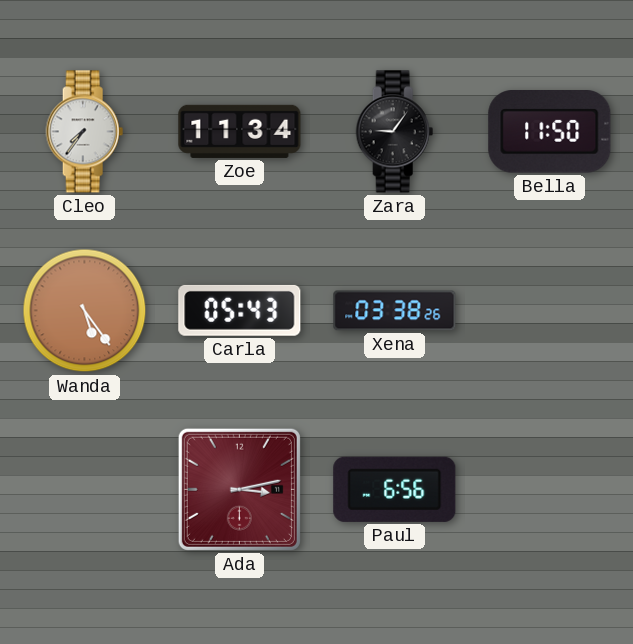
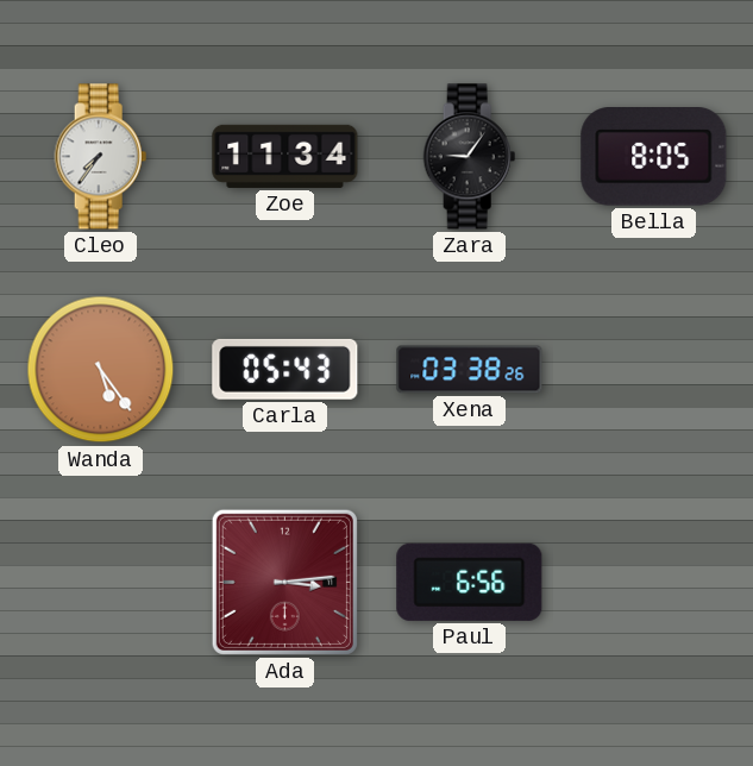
Bella: 11:50 -> 8:05 (654, 157)
Ada: 3:13 -> 3:14 (284, 582)
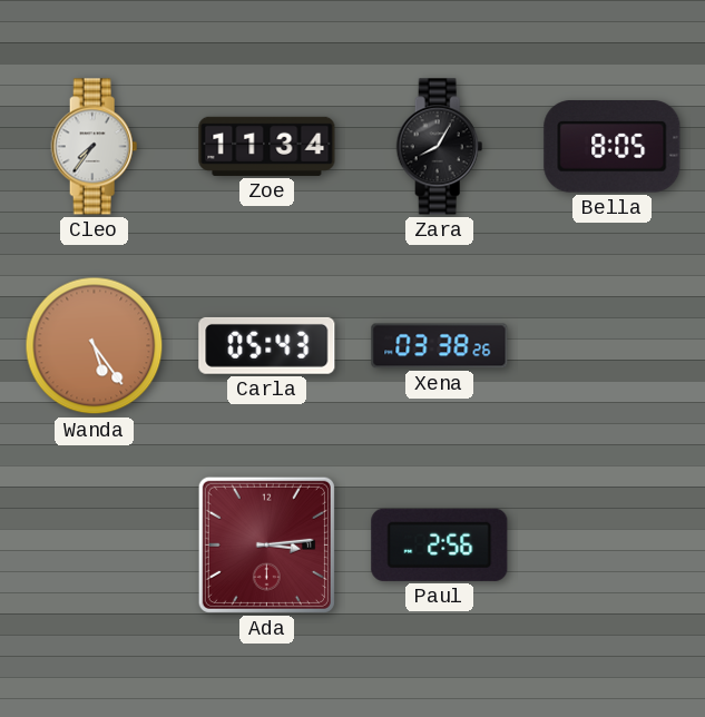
Zara: 9:06 -> 8:05 (440, 147)
Paul: 6:56 -> 2:56 (440, 544)
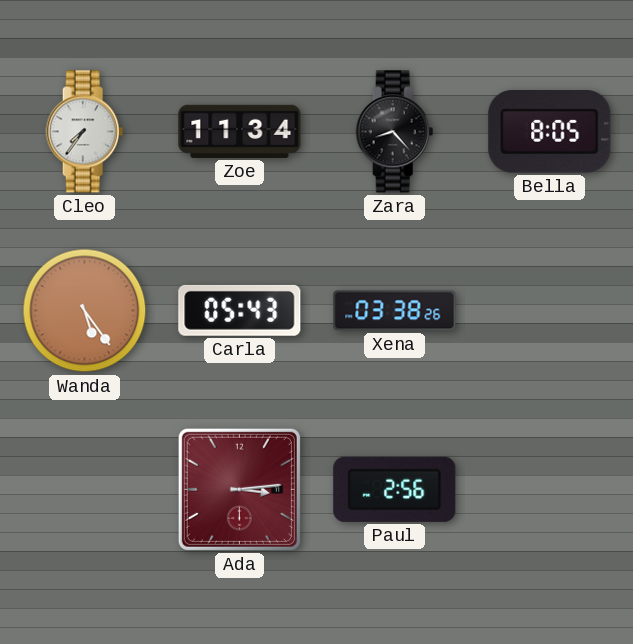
Zara: 8:05 -> 8:23 (395, 132)
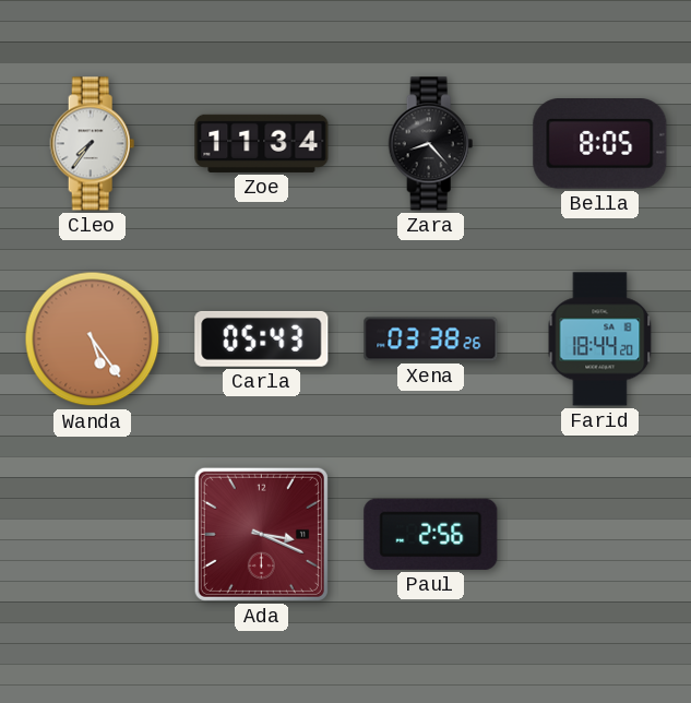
Farid: none -> 18:44 (600, 339)
Ada: 3:14 -> 3:19 (261, 534)
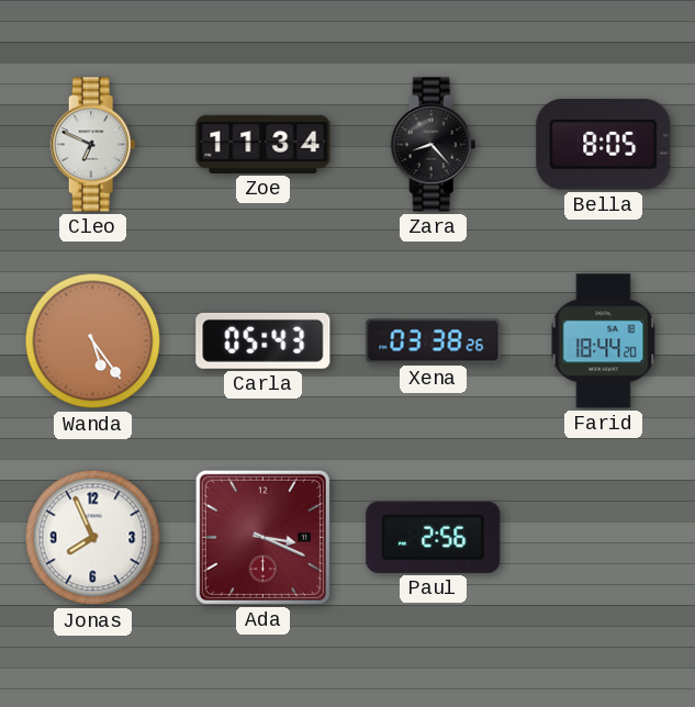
Cleo: 7:36 -> 6:49 (93, 145)
Jonas: none -> 7:56 (93, 538)
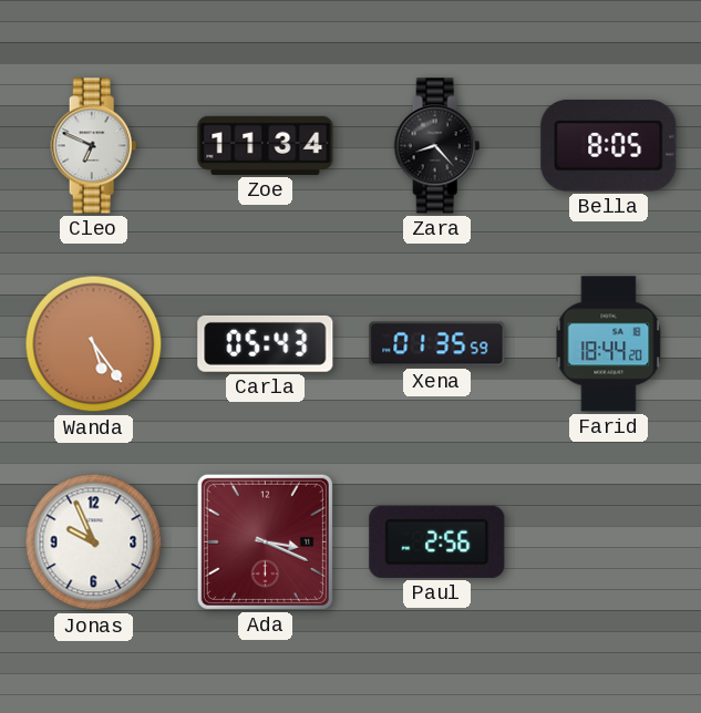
Xena: 03:38 -> 01:35 (437, 344)
Jonas: 7:56 -> 9:56 (94, 542)
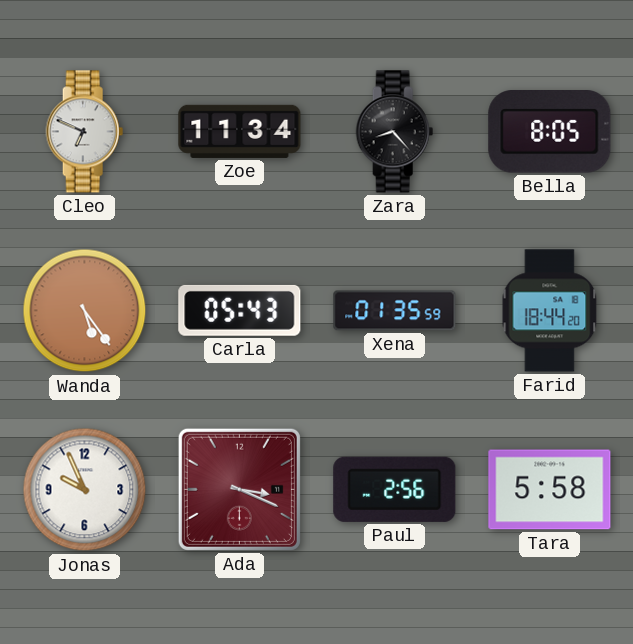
Tara: none -> 5:58 (550, 490)
